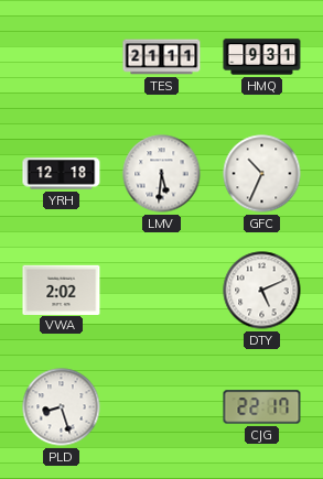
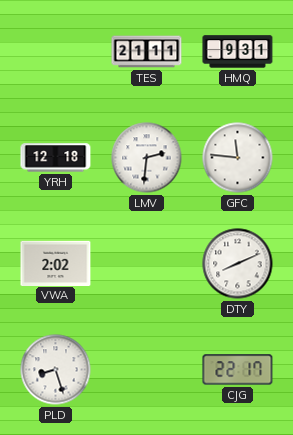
LMV: 5:31 -> 2:31 (147, 158)
GFC: 10:34 -> 11:46 (238, 158)
DTY: 5:11 -> 8:11 (238, 264)
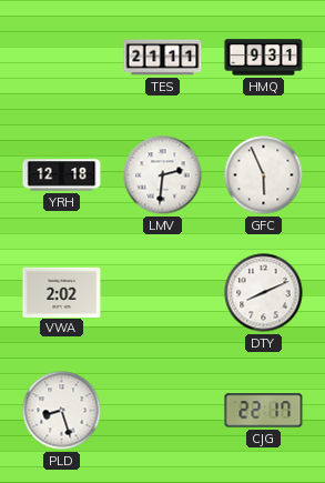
GFC: 11:46 -> 5:56 (264, 175)
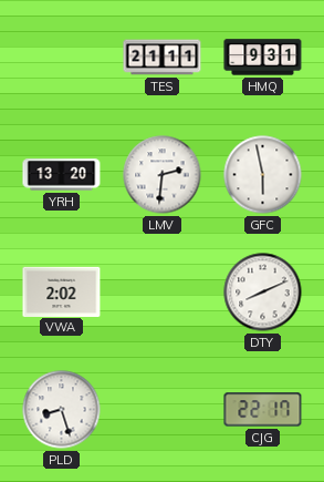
YRH: 12:18 -> 13:20 (62, 175)
GFC: 5:56 -> 5:58 (263, 175)
